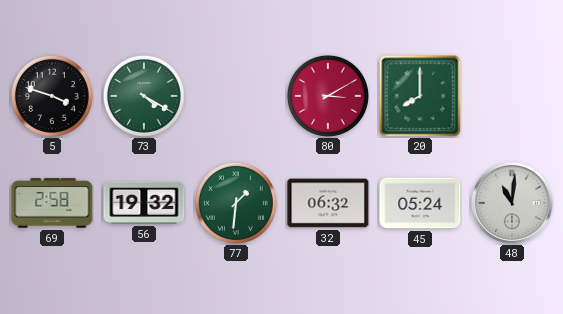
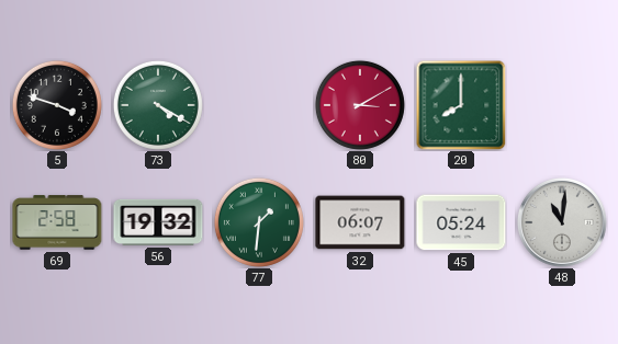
32: 06:32 -> 06:07 (360, 222)
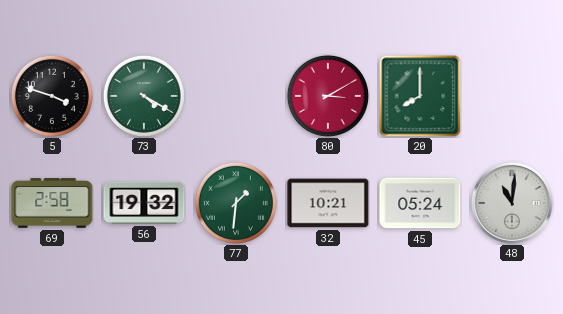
32: 06:07 -> 10:21 (328, 203)
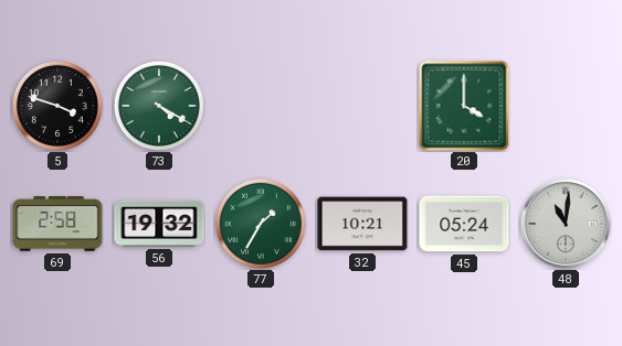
80: 3:10 -> none (328, 96)
20: 8:00 -> 4:00 (464, 106)
77: 1:31 -> 1:35 (261, 224)
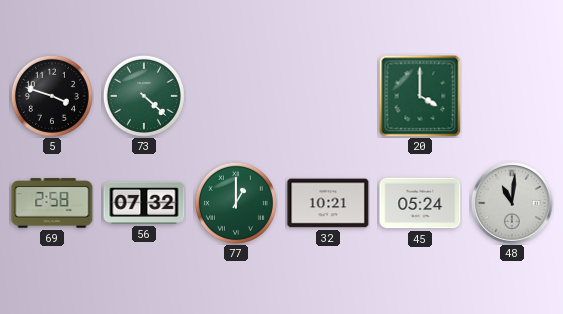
73: 4:20 -> 4:22 (144, 96)
56: 19:32 -> 07:32 (144, 203)
77: 1:35 -> 1:00 (236, 203)
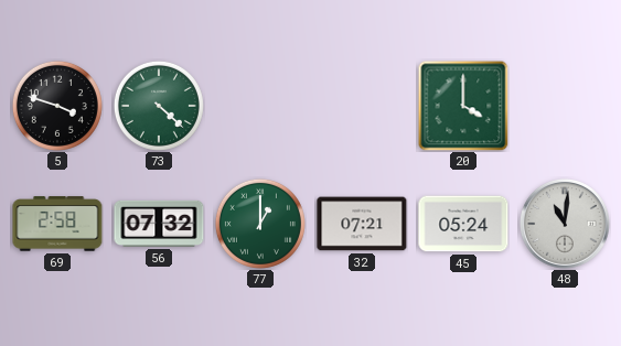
32: 10:21 -> 07:21 (362, 224)
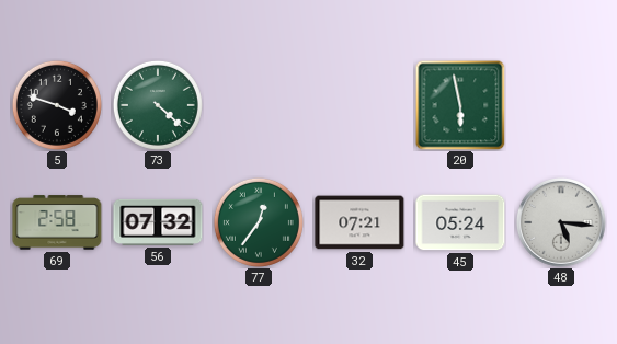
20: 4:00 -> 5:58 (460, 105)
77: 1:00 -> 12:36 (259, 222)
48: 11:01 -> 5:16 (562, 223)
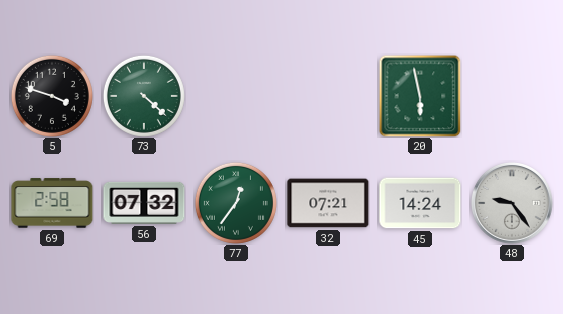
45: 05:24 -> 14:24 (420, 203)
48: 5:16 -> 9:24 (513, 204)
